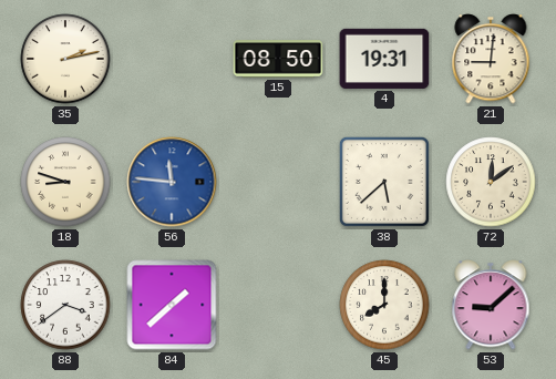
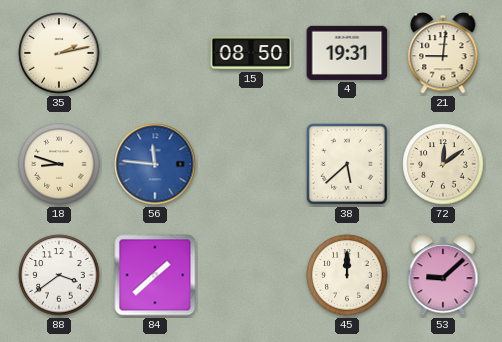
45: 8:00 -> 12:00 (347, 275)
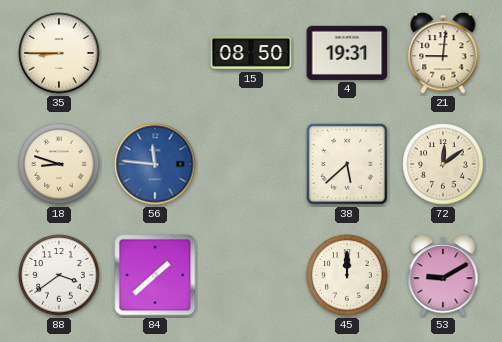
35: 2:13 -> 8:45 (59, 53)
53: 9:08 -> 9:10 (443, 275)
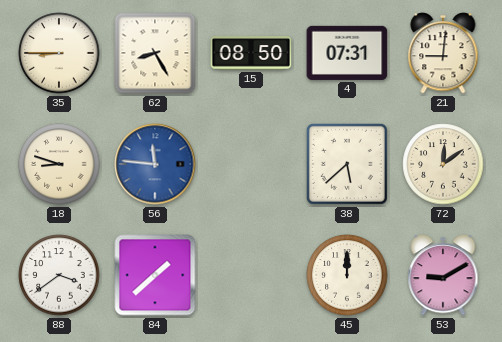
62: none -> 8:25 (155, 53)
4: 19:31 -> 07:31 (347, 53)
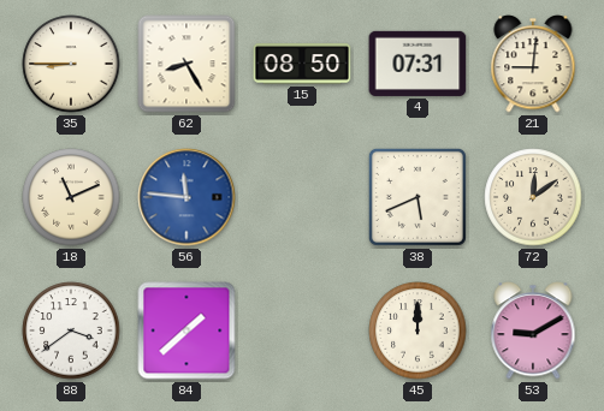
18: 8:48 -> 11:11 (71, 197)
38: 5:38 -> 5:41 (418, 197)
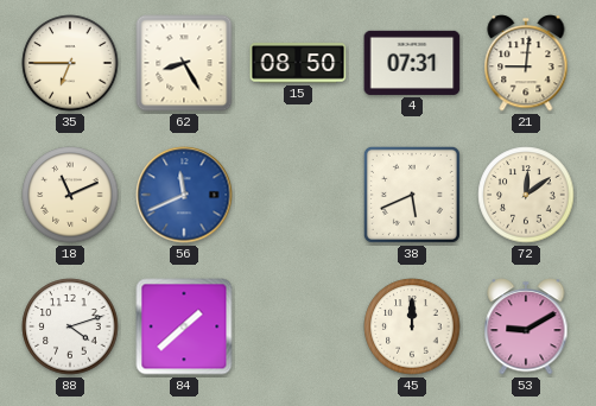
35: 8:45 -> 6:45 (70, 63)
56: 11:46 -> 11:41 (184, 195)
88: 3:39 -> 4:12 (70, 326)
